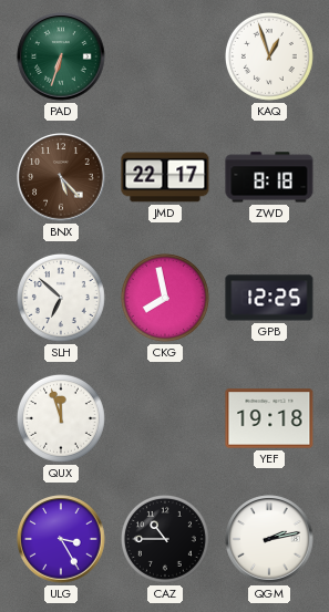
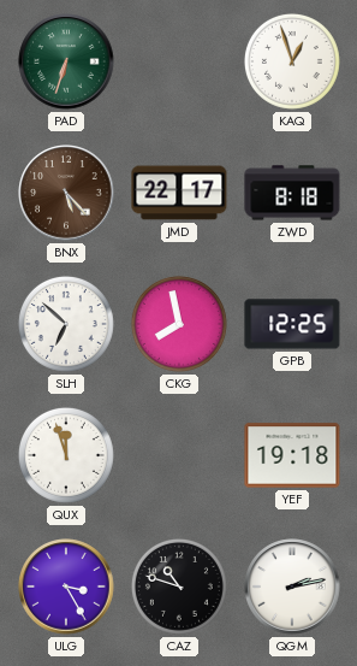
CAZ: 10:45 -> 10:48 (179, 587)
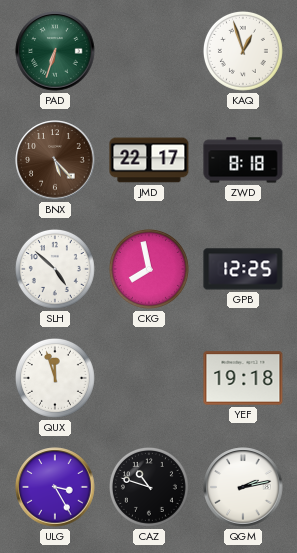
SLH: 6:52 -> 4:52 (55, 269)
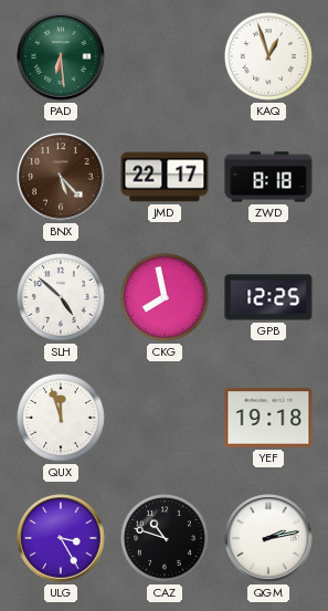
PAD: 6:33 -> 6:29 (61, 56)
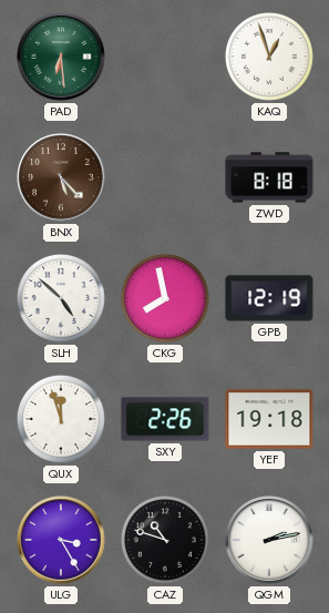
JMD: 22:17 -> none (165, 177)
GPB: 12:25 -> 12:19 (269, 298)
SXY: none -> 2:26 (165, 419)
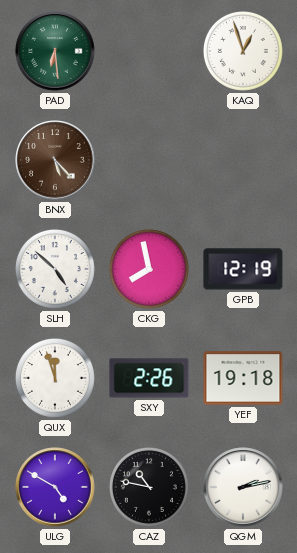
ZWD: 8:18 -> none (269, 177)
ULG: 3:25 -> 4:50 (55, 487)
CAZ: 10:48 -> 10:47 (149, 487)
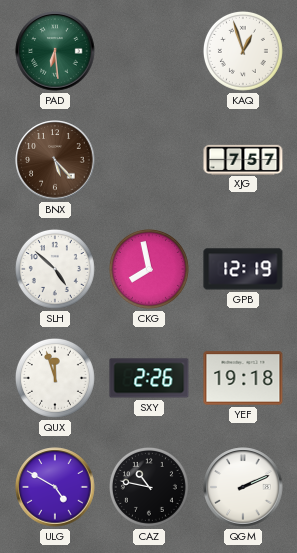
XJG: none -> 7:57 (243, 159)
QGM: 2:13 -> 2:11 (243, 487)
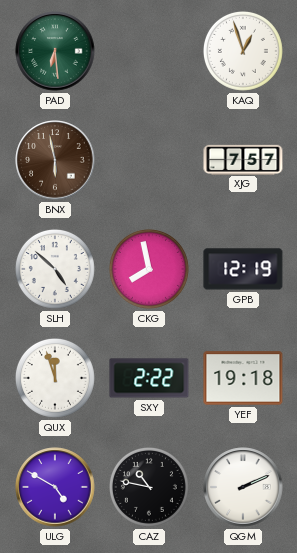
BNX: 5:23 -> 5:58 (55, 160)
SXY: 2:26 -> 2:22 (149, 378)
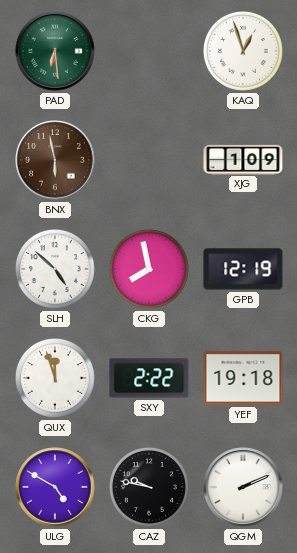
XJG: 7:57 -> 1:09 (243, 159)
CAZ: 10:47 -> 9:47 (149, 487)
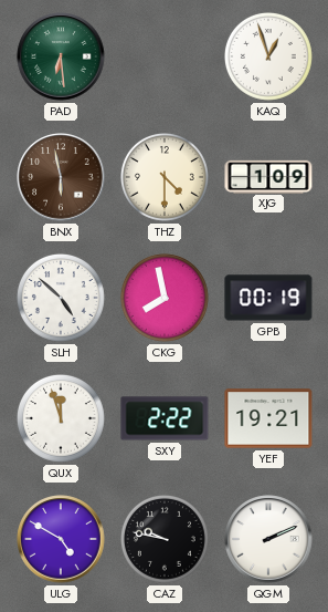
THZ: none -> 4:30 (165, 177)
GPB: 12:19 -> 00:19 (268, 298)
YEF: 19:18 -> 19:21 (268, 418)
